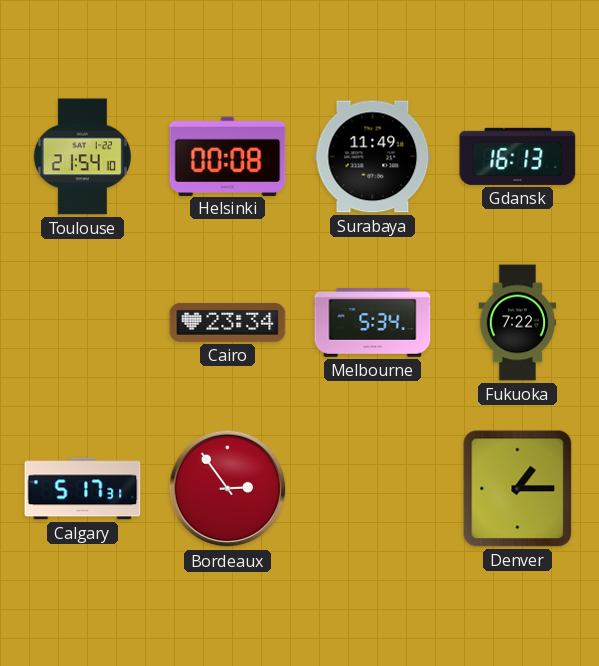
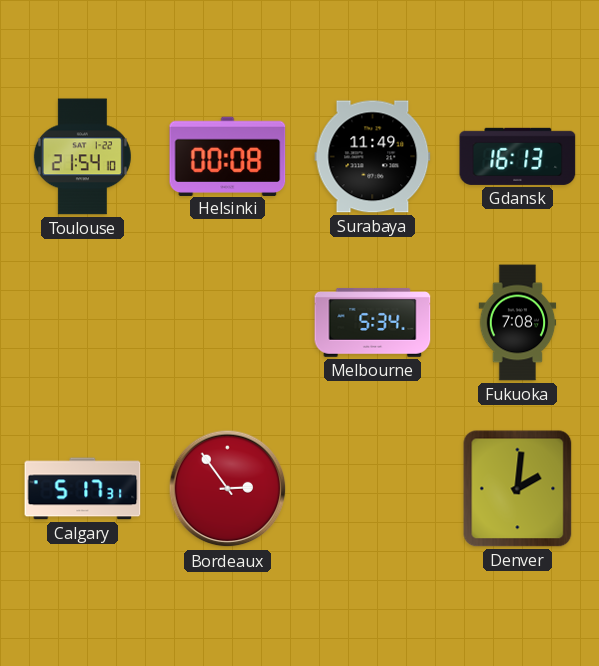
Cairo: 23:34 -> none (228, 322)
Fukuoka: 7:22 -> 7:08 (518, 323)
Denver: 1:15 -> 2:01 (518, 489)
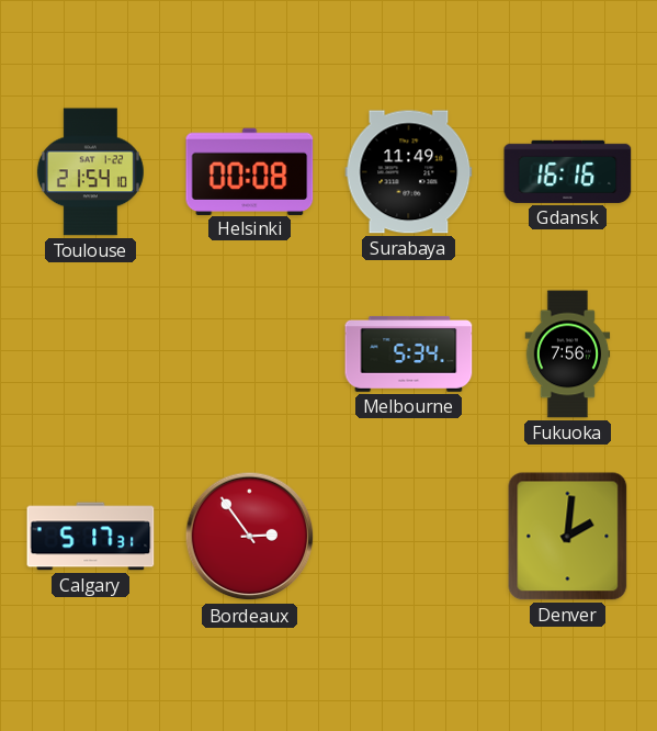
Gdansk: 16:13 -> 16:16 (568, 171)
Fukuoka: 7:08 -> 7:56 (568, 355)
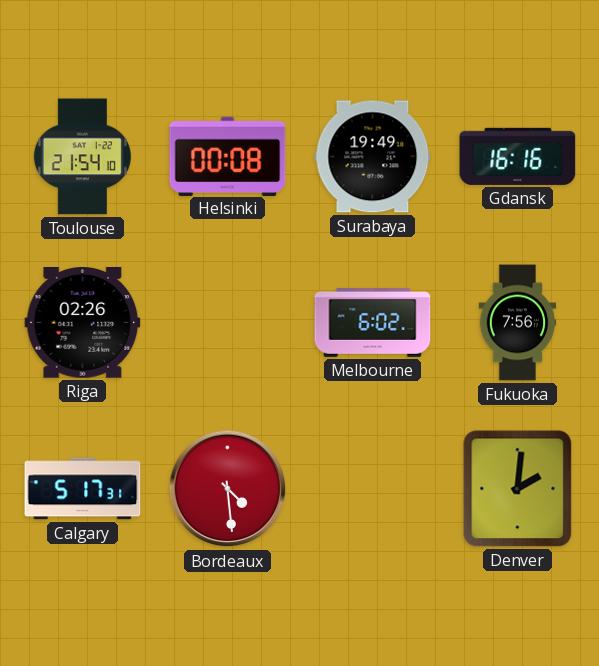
Surabaya: 11:49 -> 19:49 (373, 157)
Riga: none -> 02:26 (83, 323)
Melbourne: 5:34 -> 6:02 (373, 322)
Bordeaux: 2:54 -> 4:29 (228, 489)
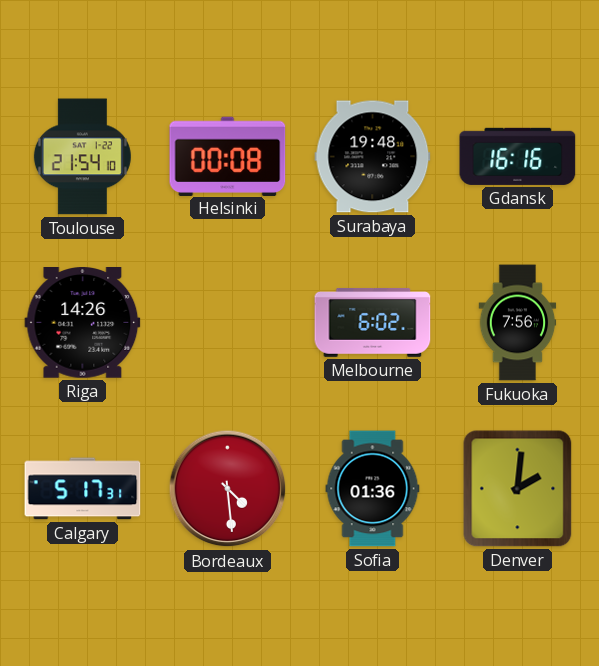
Surabaya: 19:49 -> 19:48 (373, 157)
Riga: 02:26 -> 14:26 (83, 323)
Sofia: none -> 01:36 (373, 489)
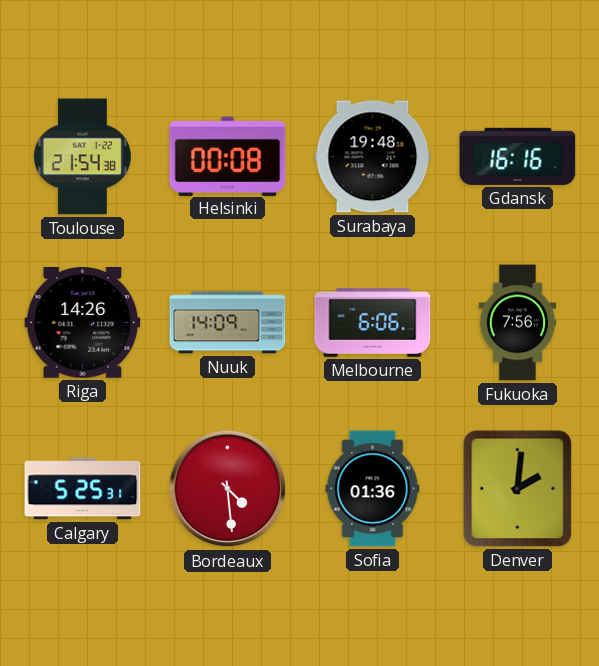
Toulouse: 21:54:10 -> 21:54:38 (82, 157)
Nuuk: none -> 14:09 (228, 323)
Melbourne: 6:02 -> 6:06 (373, 322)
Calgary: 5:17 -> 5:25 (83, 489)
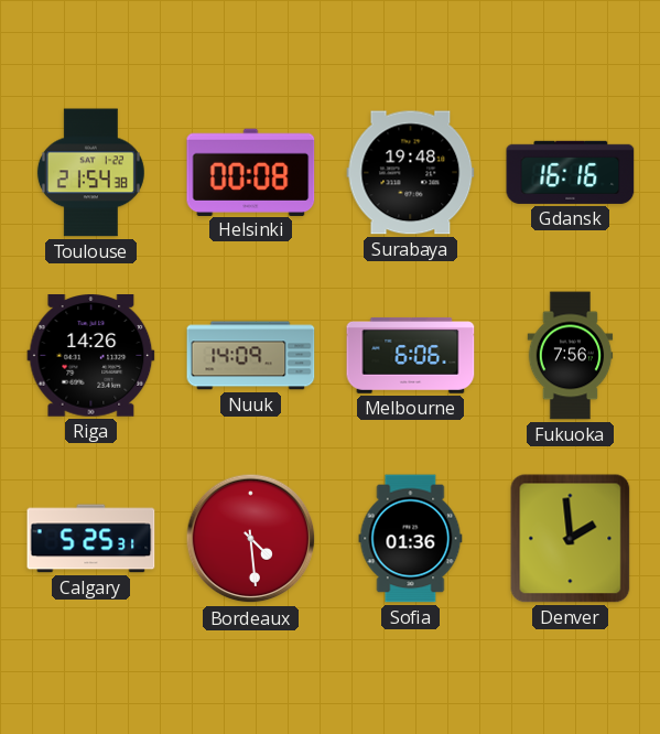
Denver: 2:01 -> 1:59 (571, 539)
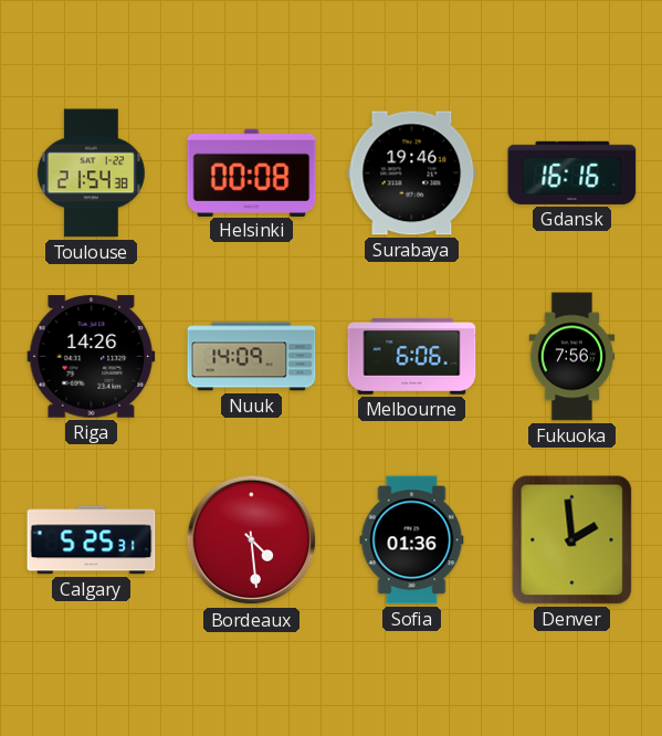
Surabaya: 19:48 -> 19:46 (412, 174)
